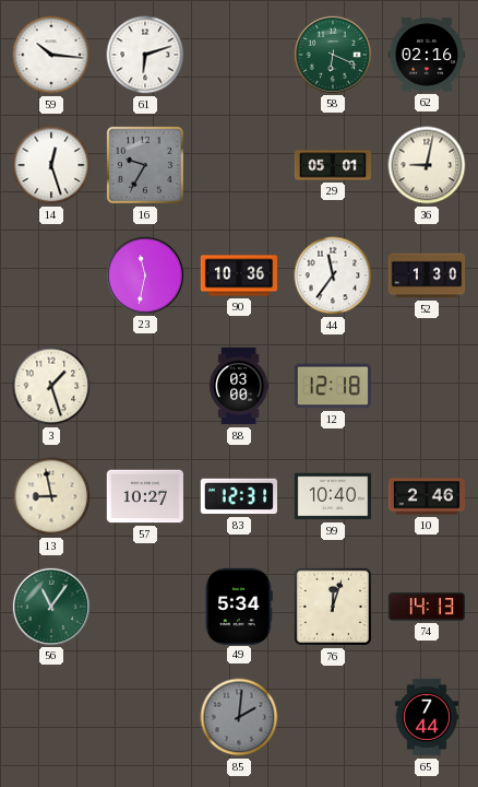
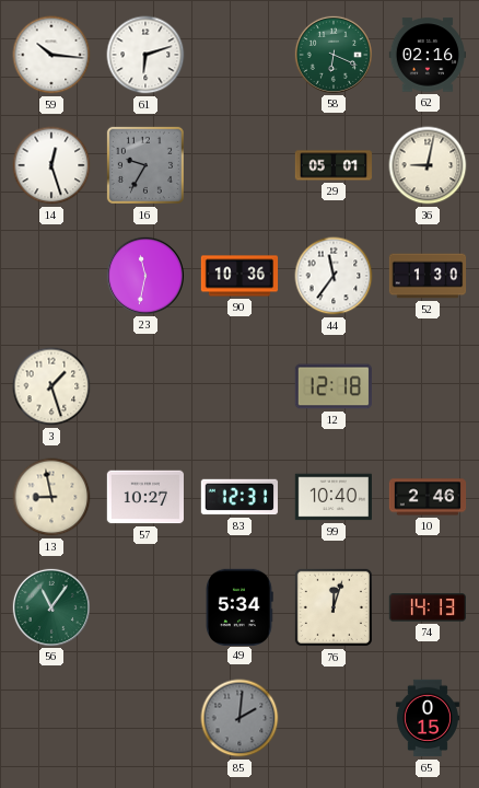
88: 03:00 -> none (239, 386)
65: 7:44 -> 0:15 (428, 718)
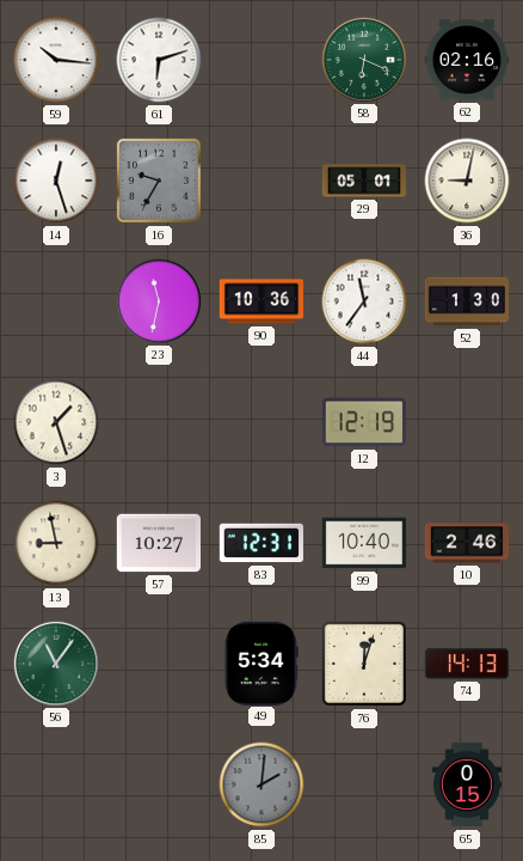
12: 12:18 -> 12:19 (363, 422)
